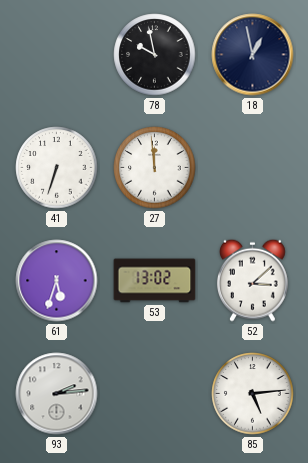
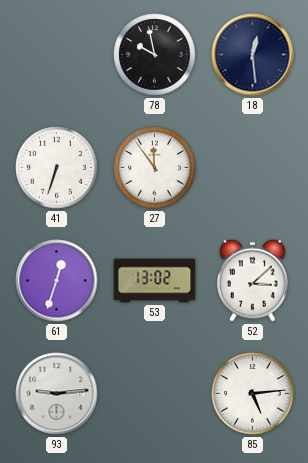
18: 12:58 -> 12:29 (253, 55)
27: 11:59 -> 11:54 (155, 168)
61: 5:33 -> 12:33 (57, 281)
93: 2:14 -> 9:14 (57, 394)
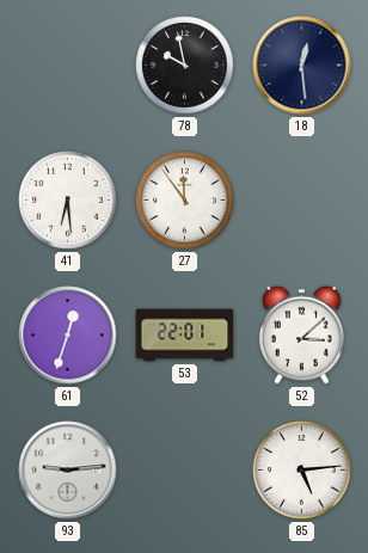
41: 6:33 -> 6:29 (68, 201)
53: 13:02 -> 22:01 (185, 336)
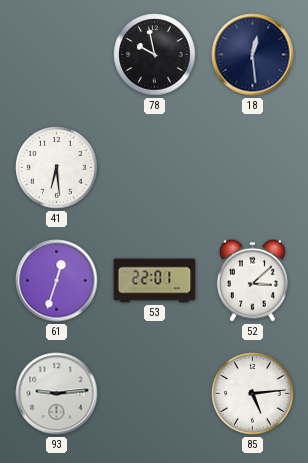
27: 11:54 -> none (185, 201)
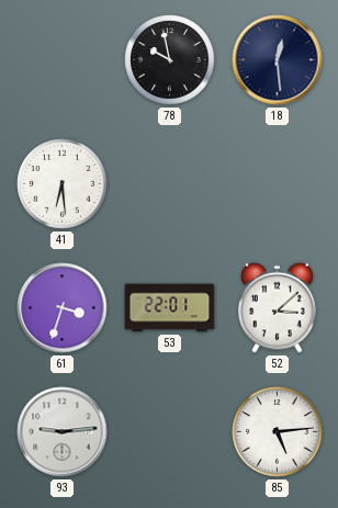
61: 12:33 -> 3:33 (63, 308)
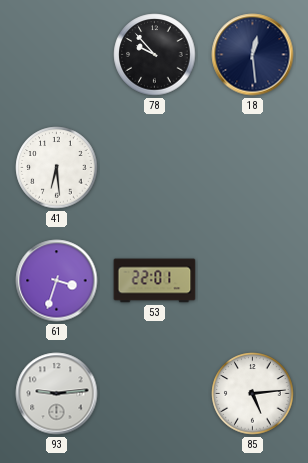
78: 9:58 -> 9:53 (155, 55)
52: 3:08 -> none (277, 307)
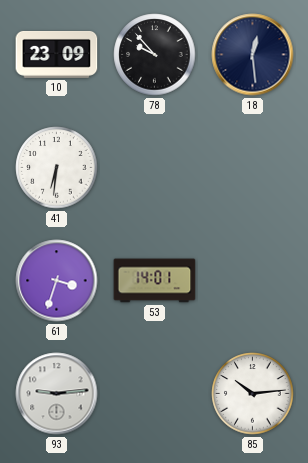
10: none -> 23:09 (57, 54)
41: 6:29 -> 6:31 (57, 168)
53: 22:01 -> 14:01 (155, 281)
85: 5:14 -> 10:14 (253, 394)
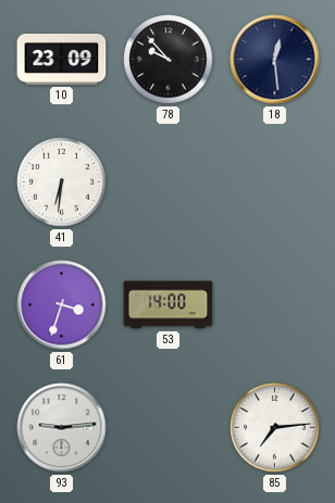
53: 14:01 -> 14:00 (169, 305)
85: 10:14 -> 7:14 (275, 428)
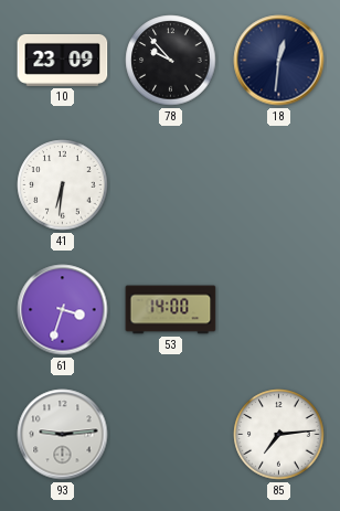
18: 12:29 -> 12:31 (279, 61)
